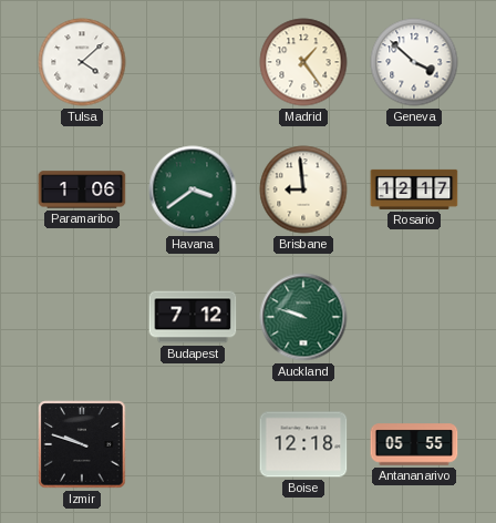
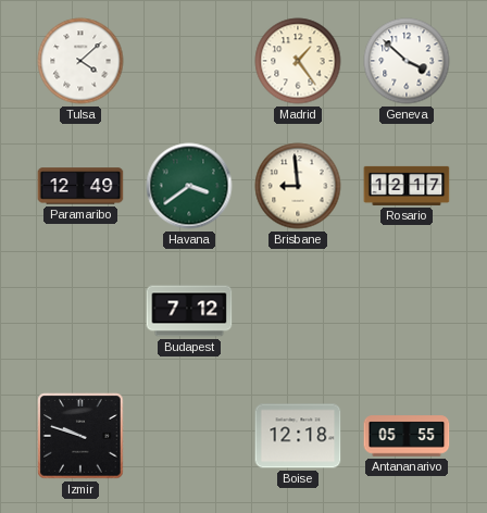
Paramaribo: 1:06 -> 12:49 (80, 186)
Auckland: 9:48 -> none (303, 317)
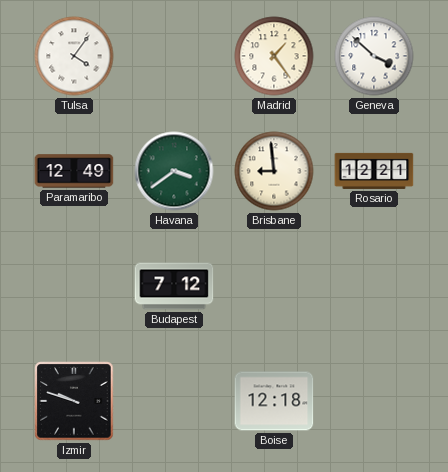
Tulsa: 4:08 -> 4:06 (74, 56)
Rosario: 12:17 -> 12:21 (374, 171)
Antananarivo: 05:55 -> none (407, 436)
